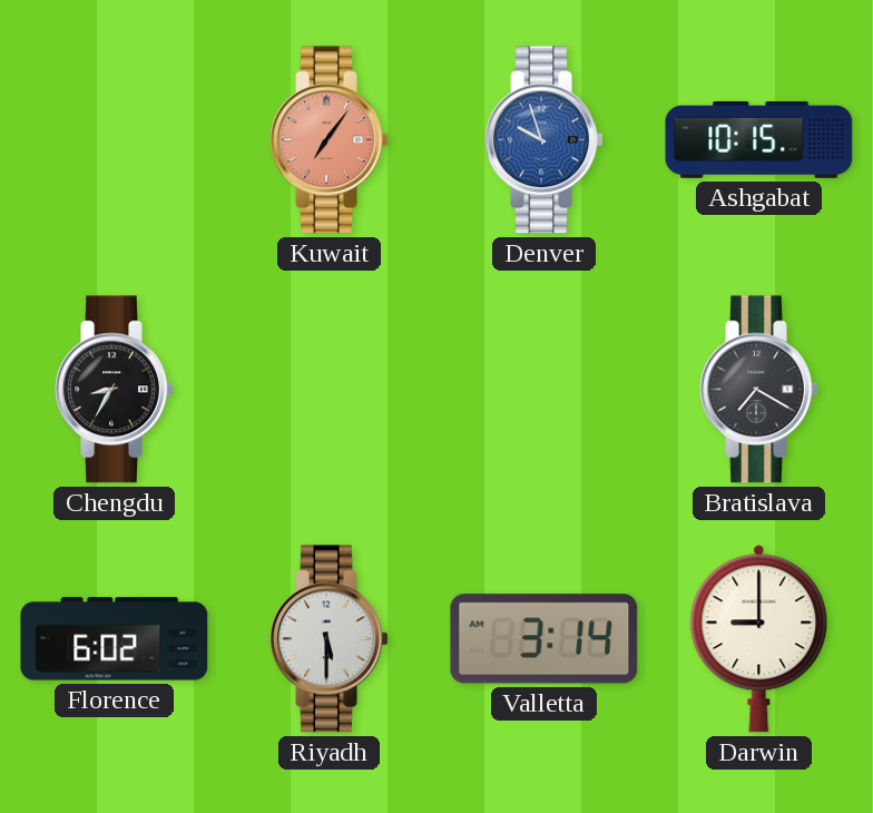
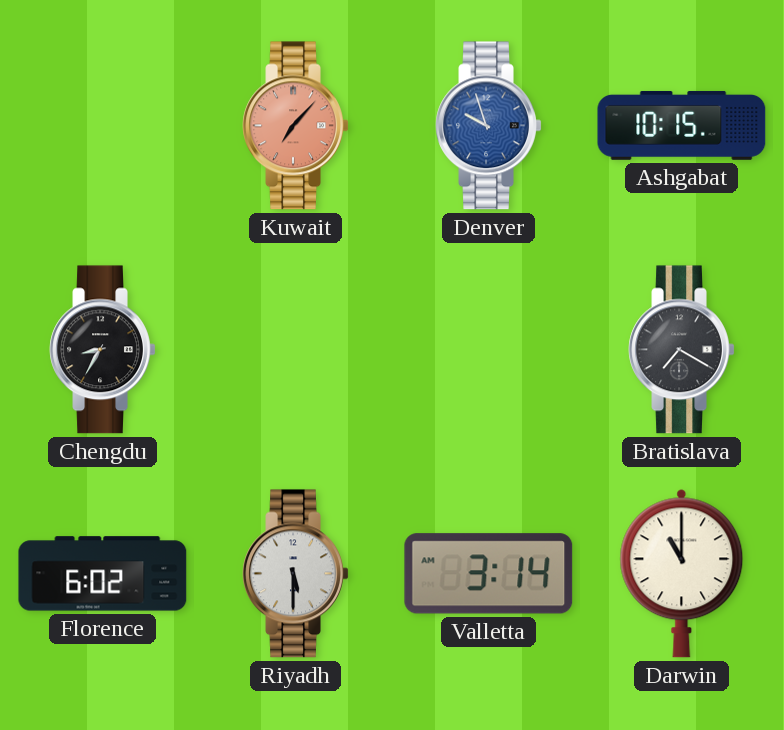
Kuwait: 7:06 -> 7:07 (296, 126)
Darwin: 9:00 -> 11:00 (682, 573)
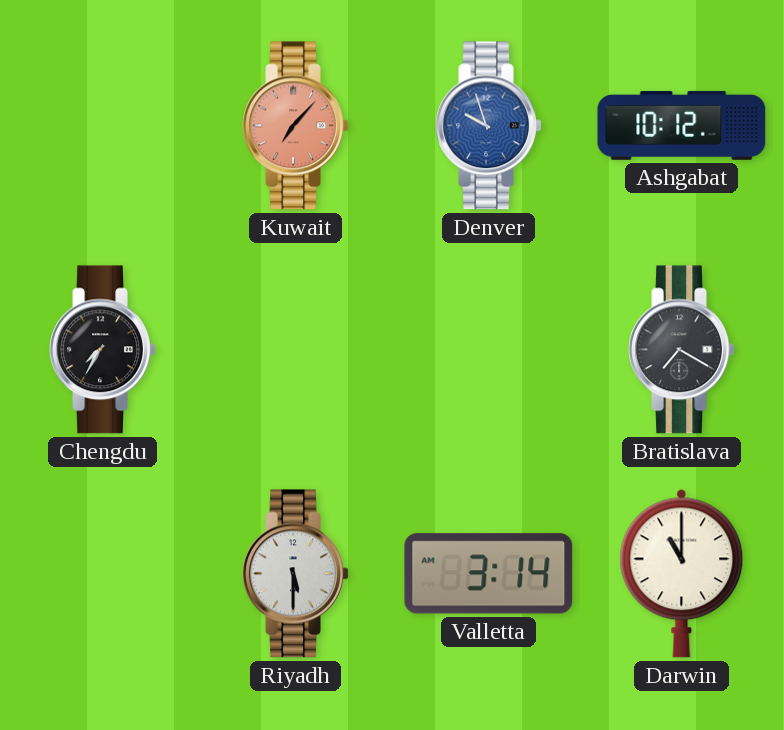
Ashgabat: 10:15 -> 10:12 (682, 126)
Chengdu: 8:35 -> 7:35 (103, 350)
Florence: 6:02 -> none (103, 574)
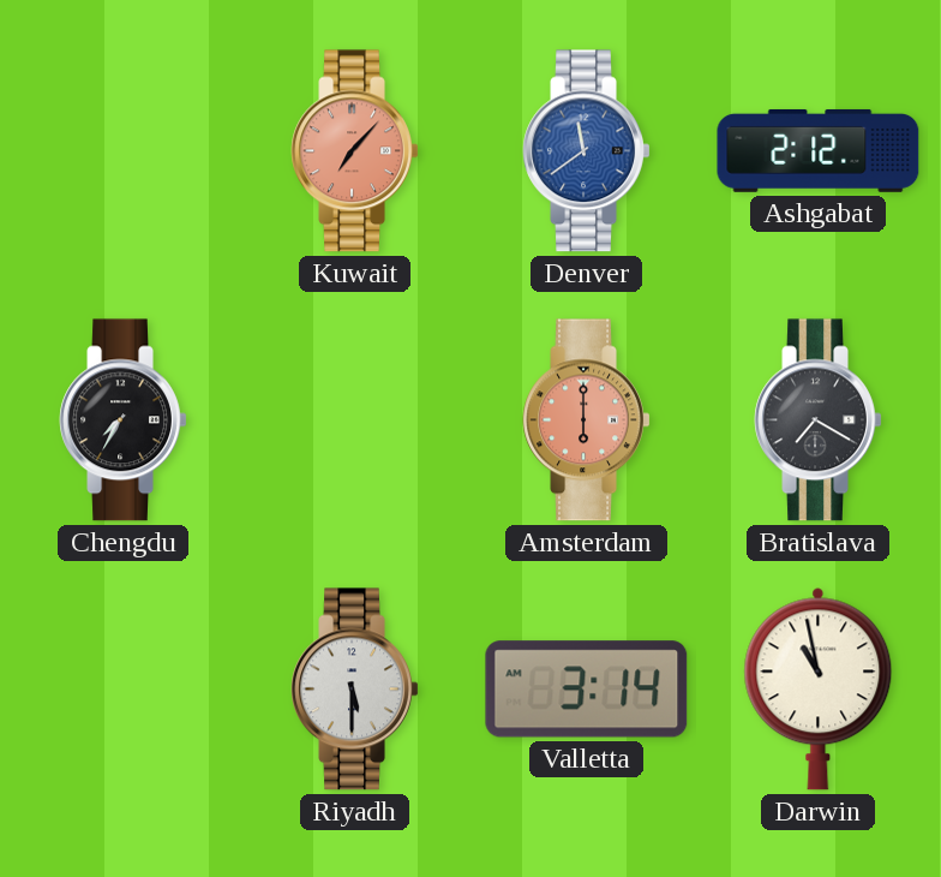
Denver: 9:57 -> 11:39 (587, 151)
Ashgabat: 10:12 -> 2:12 (819, 151)
Amsterdam: none -> 6:00 (587, 420)
Darwin: 11:00 -> 10:58 (819, 688)
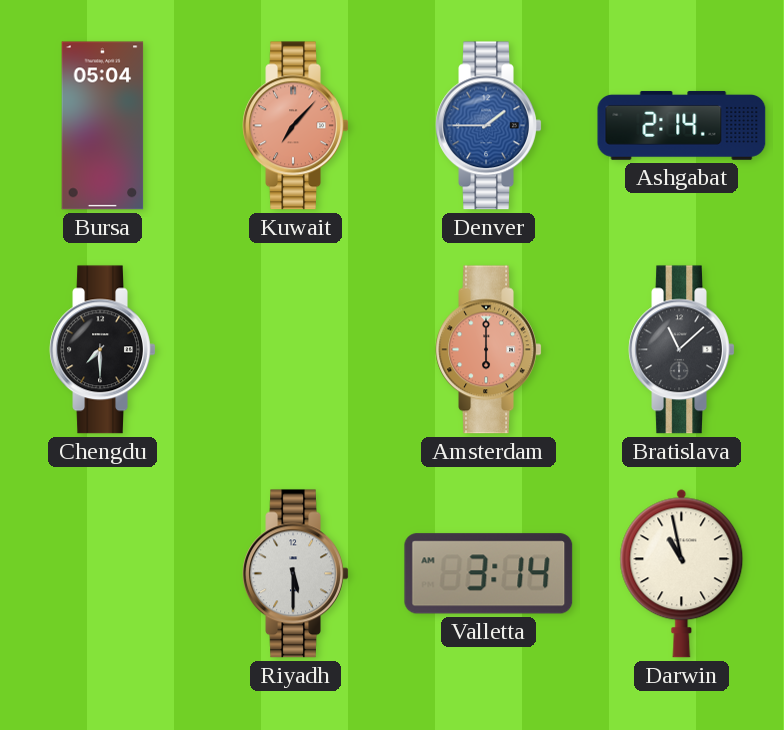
Bursa: none -> 05:04 (103, 126)
Denver: 11:39 -> 1:45 (489, 126)
Ashgabat: 2:12 -> 2:14 (682, 126)
Chengdu: 7:35 -> 7:30 (103, 350)
Bratislava: 7:20 -> 11:08 (682, 350)
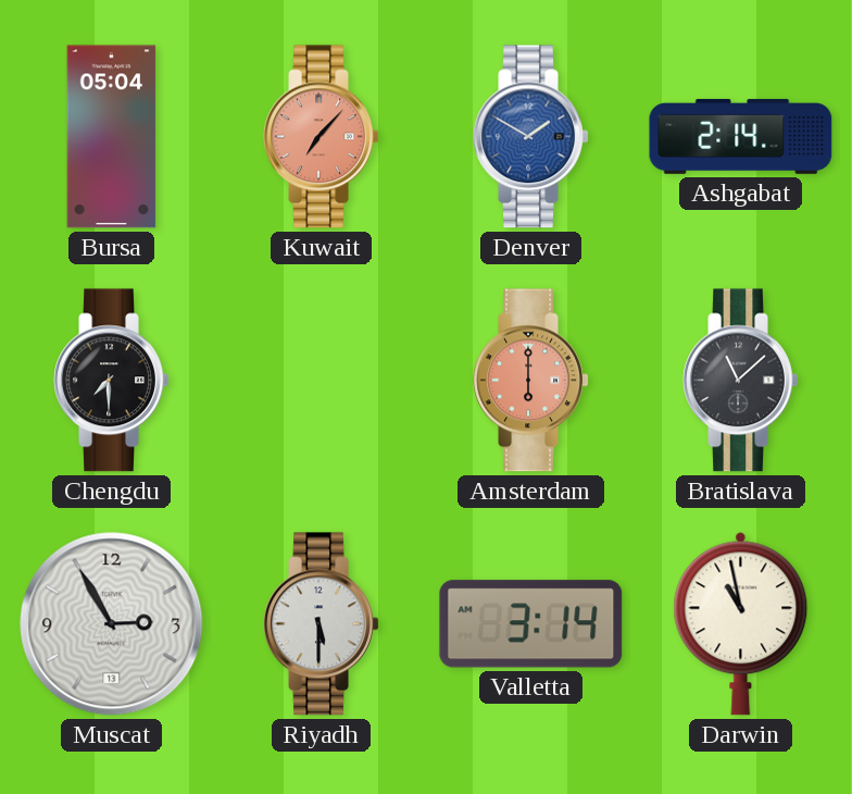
Denver: 1:45 -> 1:50 (531, 137)
Muscat: none -> 2:55 (112, 624)
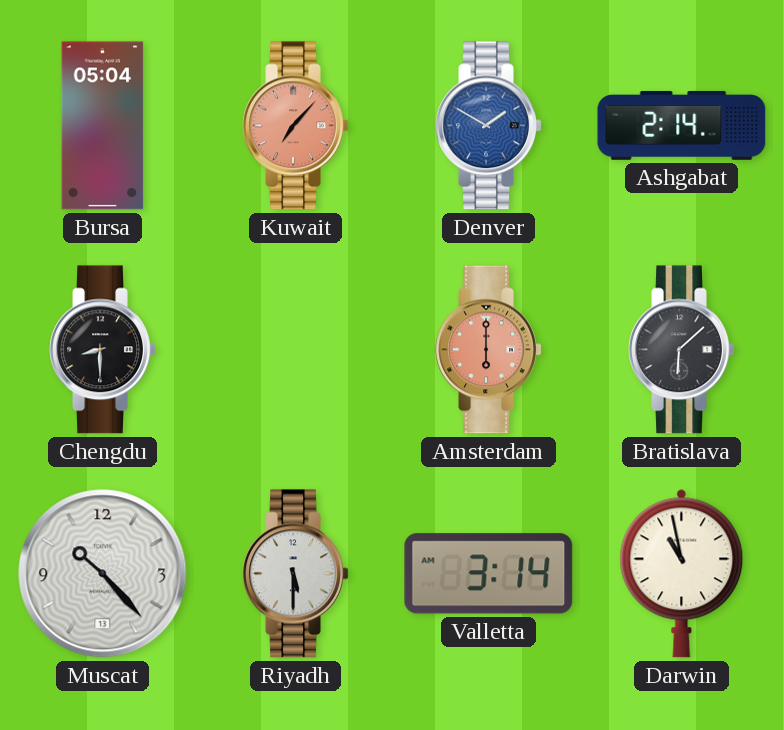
Chengdu: 7:30 -> 8:30 (103, 350)
Bratislava: 11:08 -> 6:08 (682, 350)
Muscat: 2:55 -> 10:23 (103, 574)
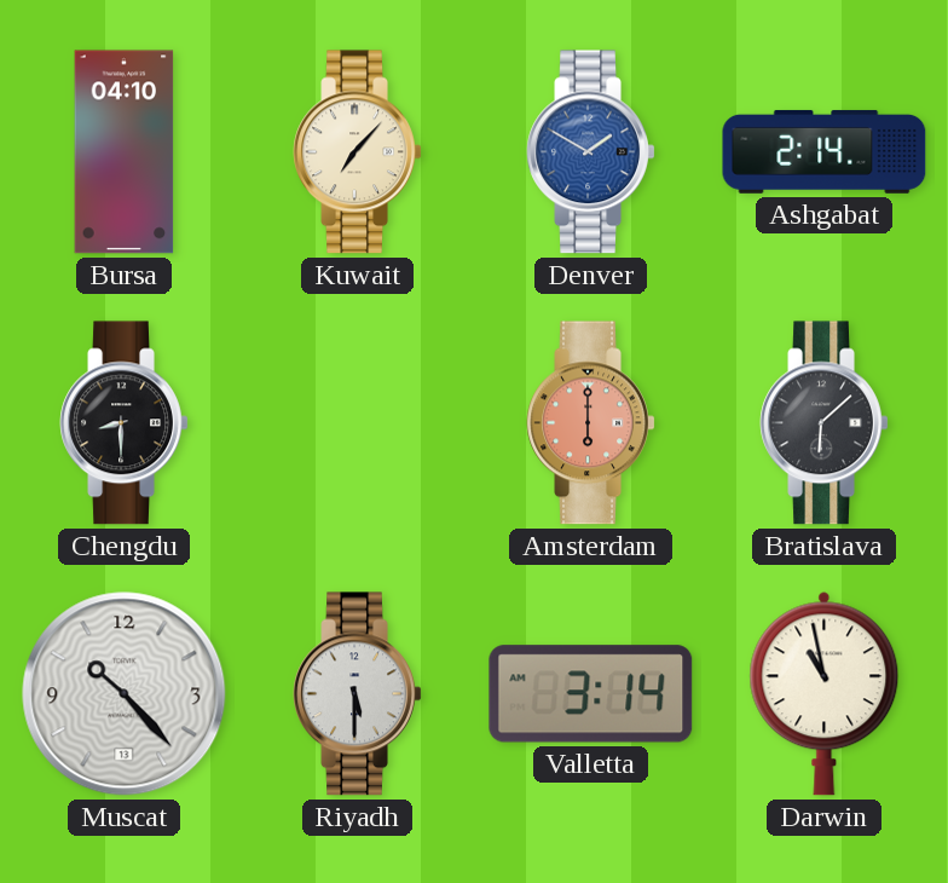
Bursa: 05:04 -> 04:10 (125, 152)
Kuwait dial: salmon -> cream (358, 152)
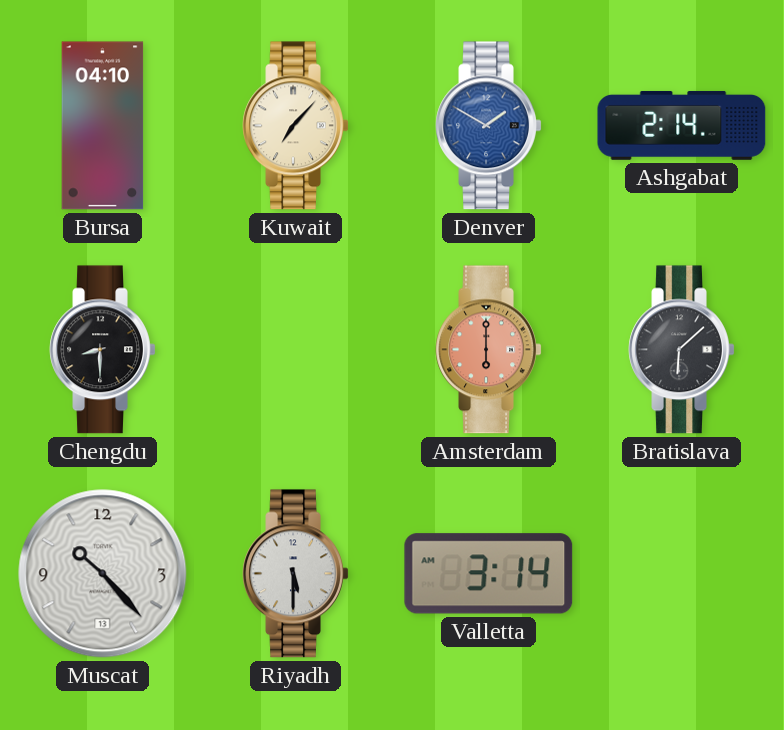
Darwin: 10:58 -> none (825, 693)
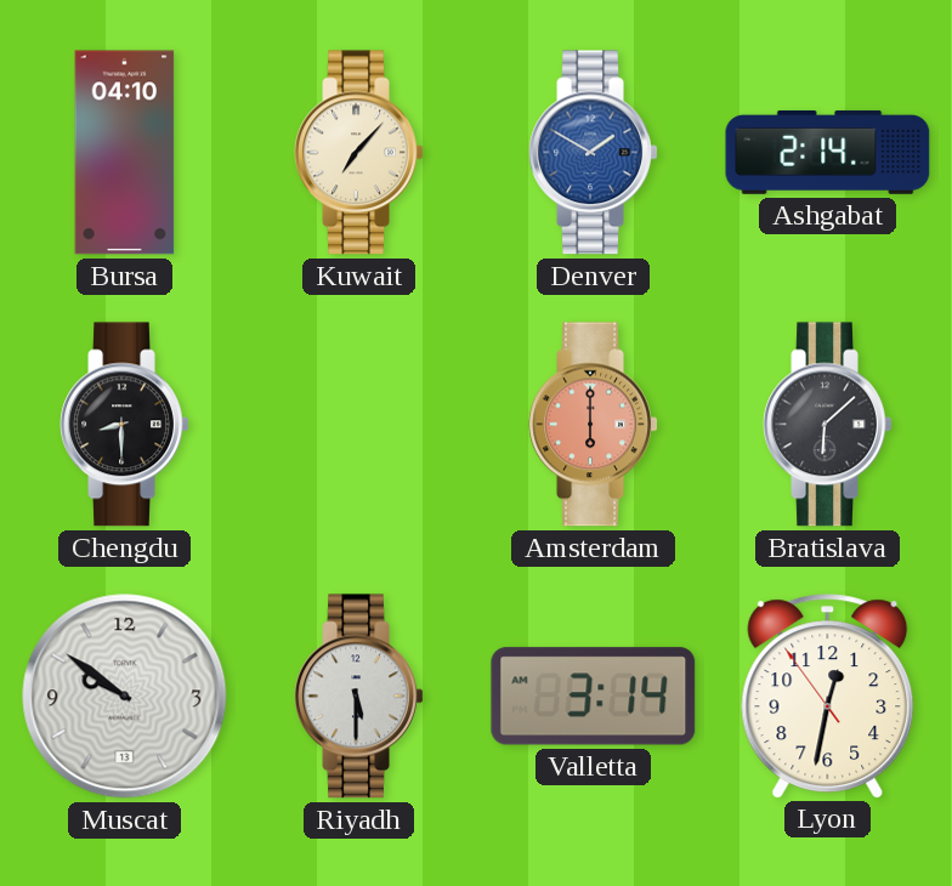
Muscat: 10:23 -> 9:51 (125, 697)
Lyon: none -> 12:31 (828, 695)
